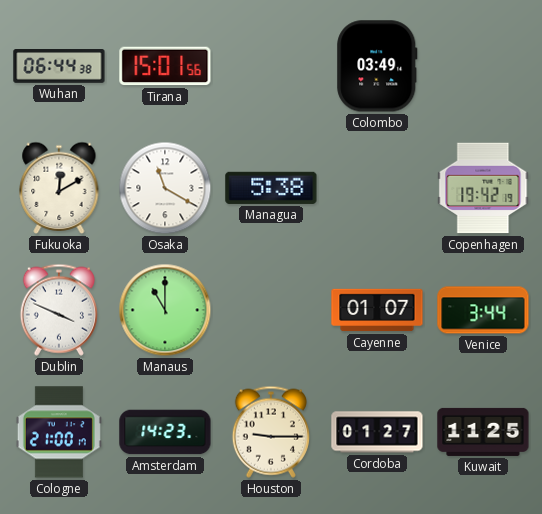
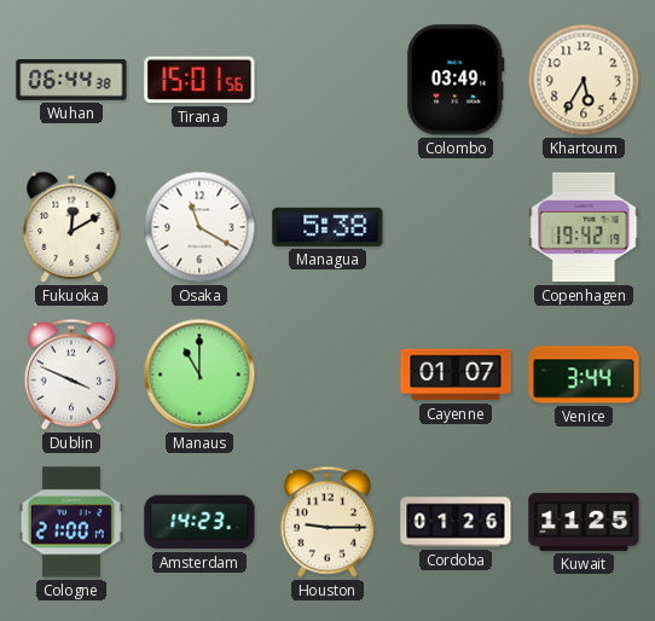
Khartoum: none -> 5:35 (584, 80)
Cordoba: 01:27 -> 01:26 (456, 522)
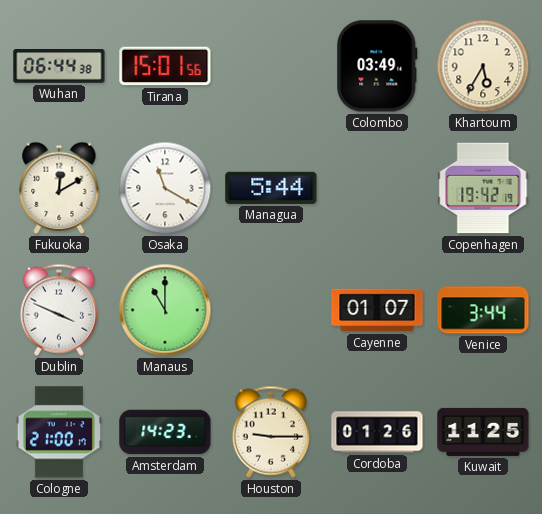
Managua: 5:38 -> 5:44 (271, 188)
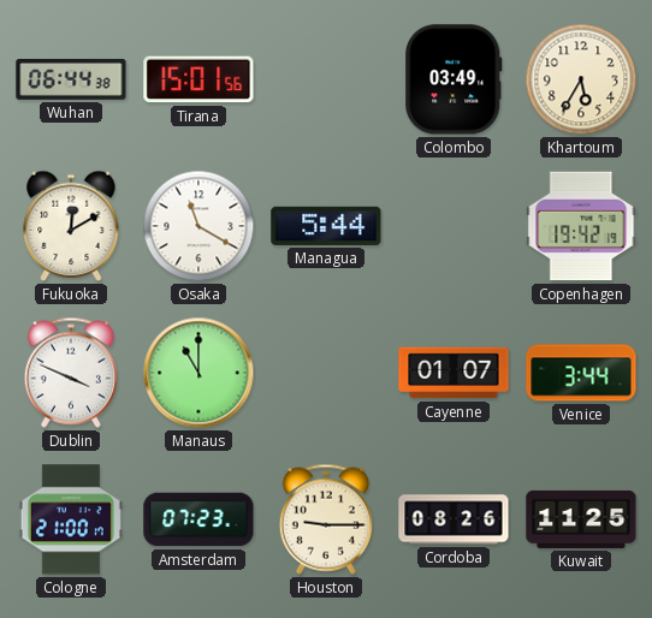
Amsterdam: 14:23 -> 07:23 (198, 519)
Cordoba: 01:26 -> 08:26 (454, 519)
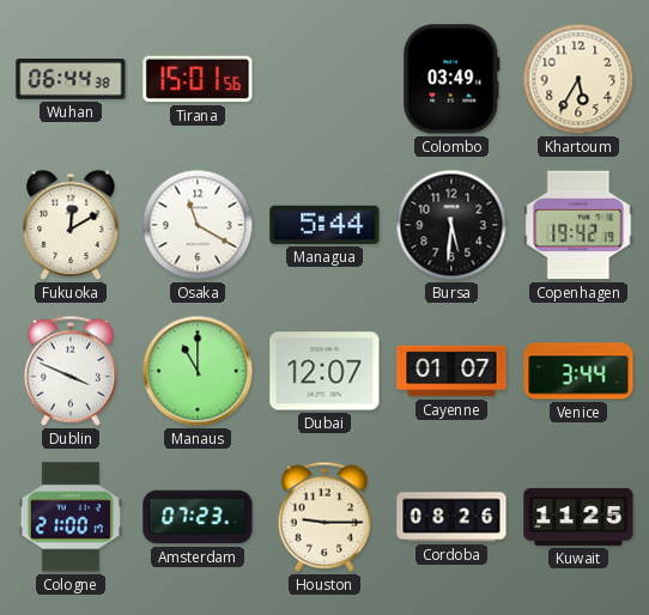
Bursa: none -> 5:31 (451, 225)
Dubai: none -> 12:07 (324, 371)
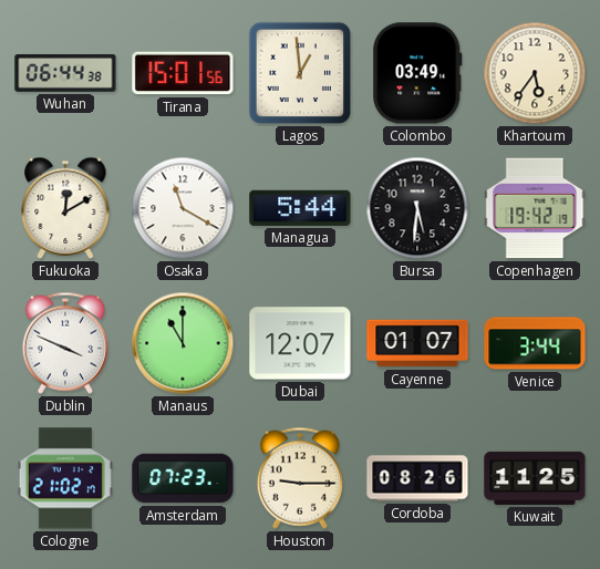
Lagos: none -> 12:59 (300, 73)
Khartoum: 5:35 -> 5:36 (535, 73)
Cologne: 21:00 -> 21:02 (65, 478)
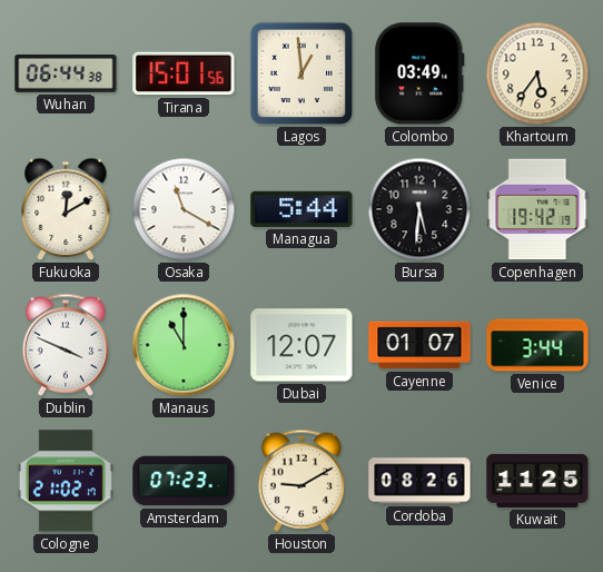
Houston: 9:15 -> 9:10 (301, 481)
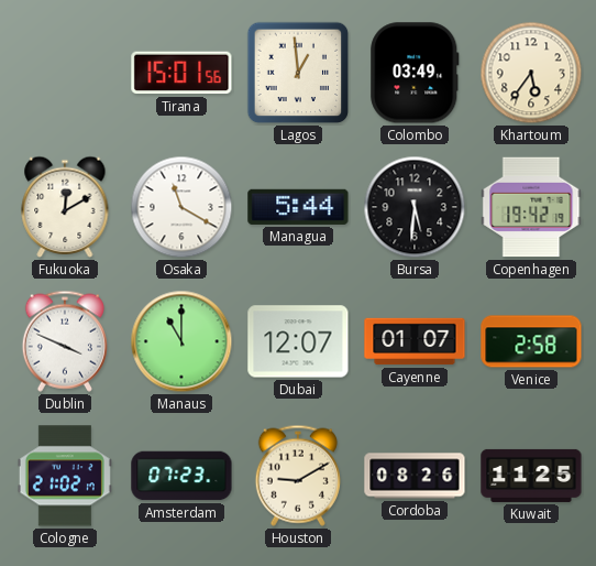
Wuhan: 06:44 -> none (66, 73)
Venice: 3:44 -> 2:58 (531, 341)
